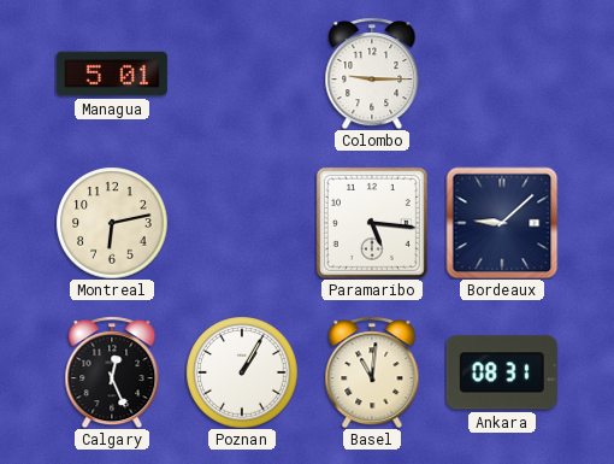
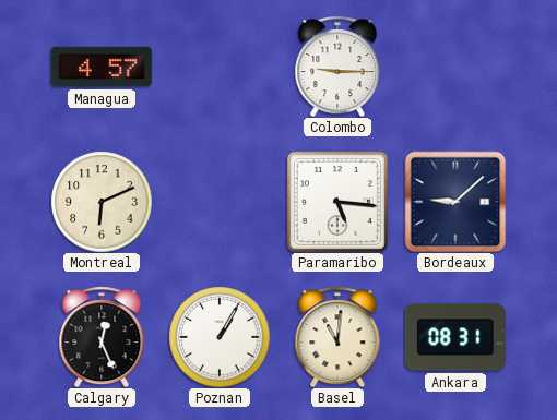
Managua: 5:01 -> 4:57 (102, 67)
Montreal: 6:13 -> 6:11 (102, 202)
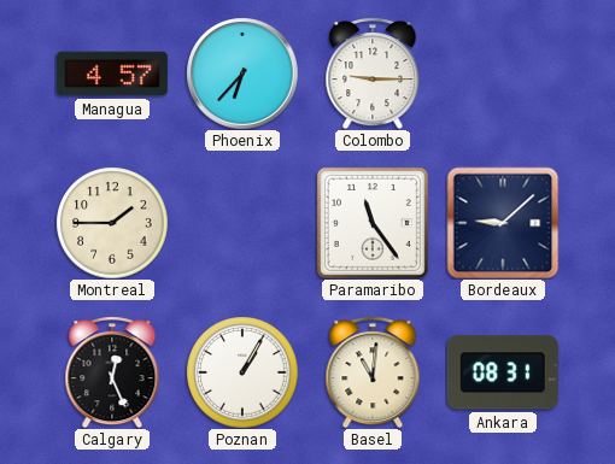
Phoenix: none -> 6:37 (242, 74)
Montreal: 6:11 -> 1:45 (112, 223)
Paramaribo: 5:16 -> 11:24 (373, 223)
